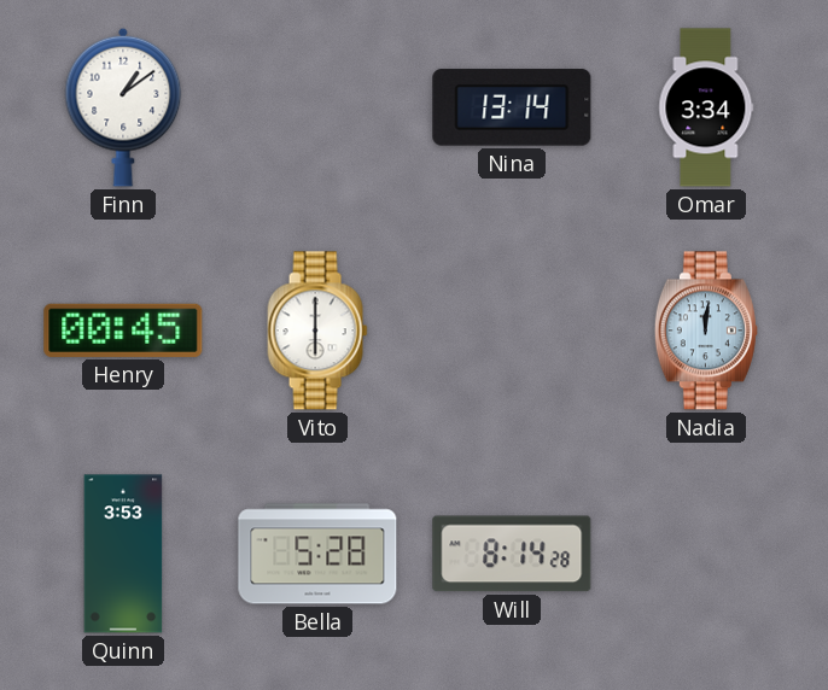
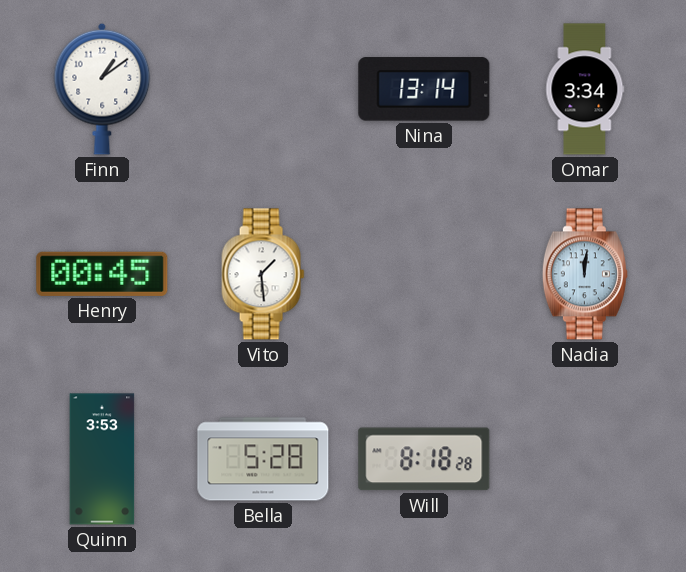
Vito: 6:00 -> 1:29 (263, 274)
Will: 8:14 -> 8:18 (424, 459)
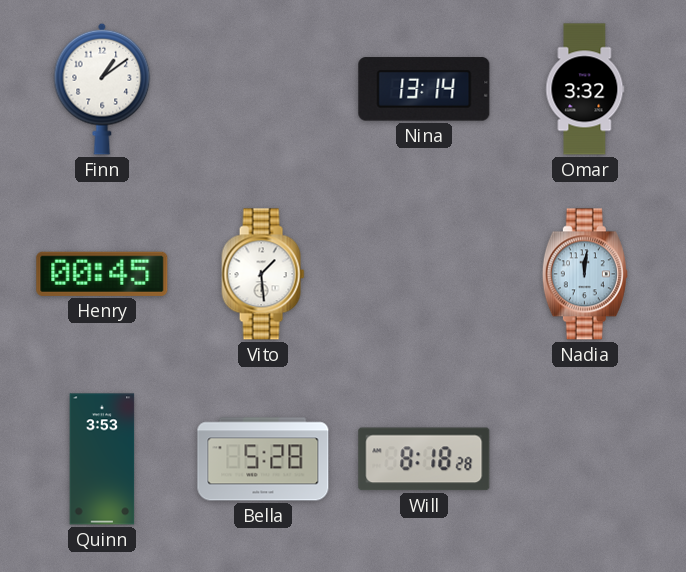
Omar: 3:34 -> 3:32 (585, 89)
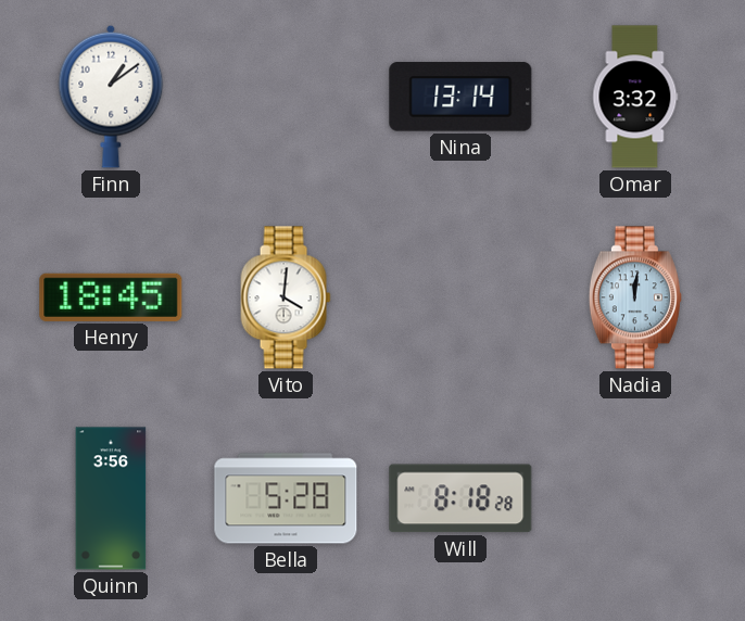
Henry: 00:45 -> 18:45 (111, 297)
Vito: 1:29 -> 4:01 (286, 297)
Quinn: 3:53 -> 3:56 (111, 498)
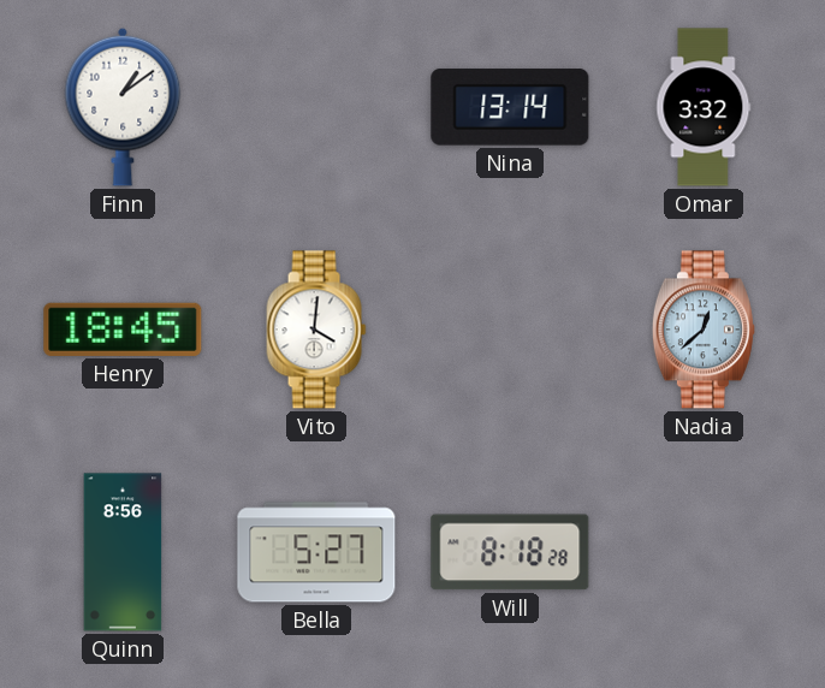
Nadia: 12:01 -> 12:38 (704, 330)
Quinn: 3:56 -> 8:56 (123, 552)
Bella: 5:28 -> 5:27 (316, 552)
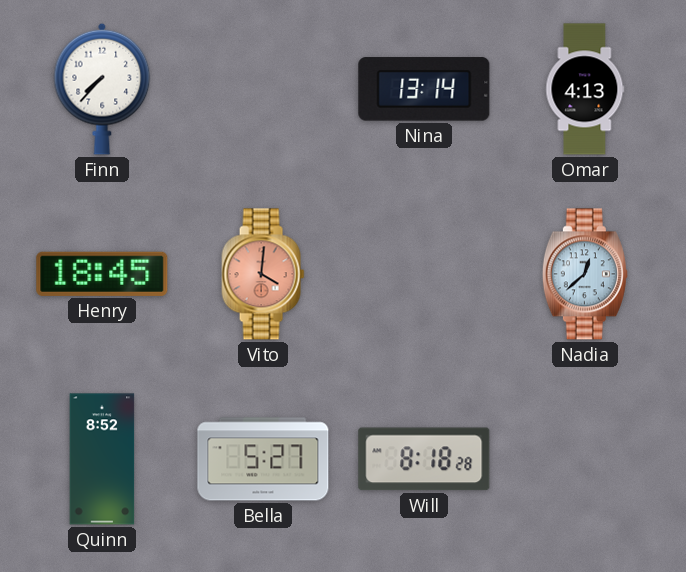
Finn: 1:09 -> 7:37 (102, 89)
Omar: 3:32 -> 4:13 (585, 89)
Vito dial: white -> salmon (263, 274)
Quinn: 8:56 -> 8:52 (102, 459)
